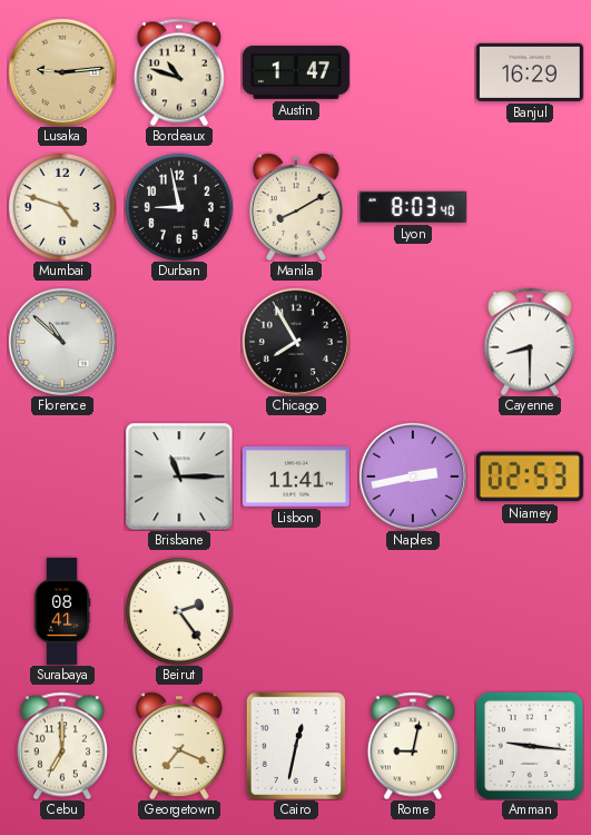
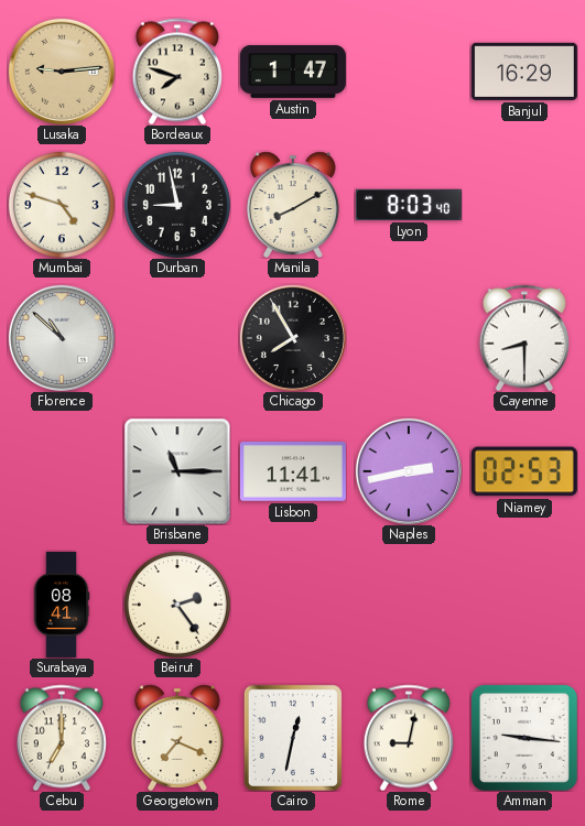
Bordeaux: 10:48 -> 7:48 (177, 72)
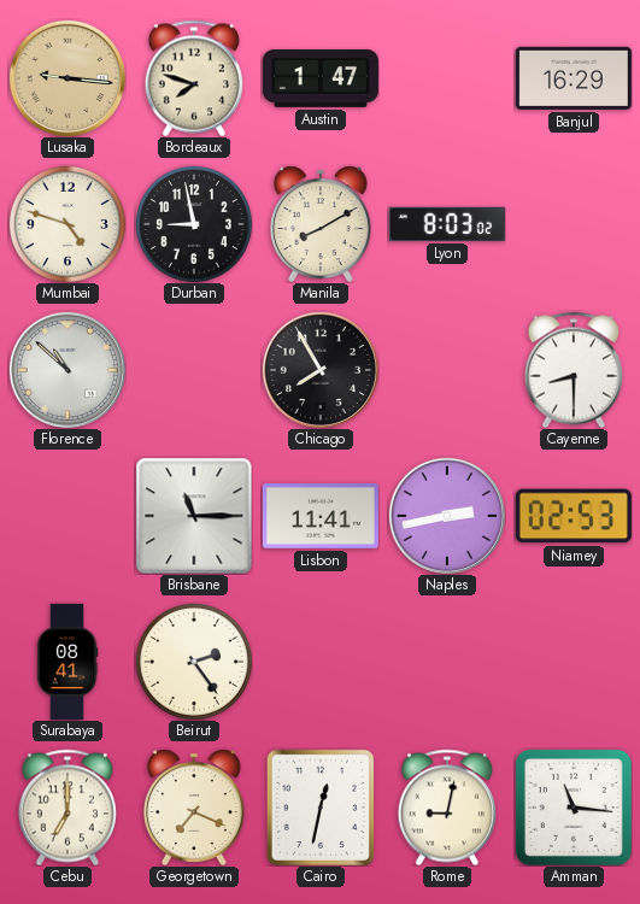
Lusaka: 9:14 -> 9:16 (67, 78)
Lyon: 8:03:40 -> 8:03:02 (447, 224)
Amman: 9:16 -> 11:16 (574, 808)
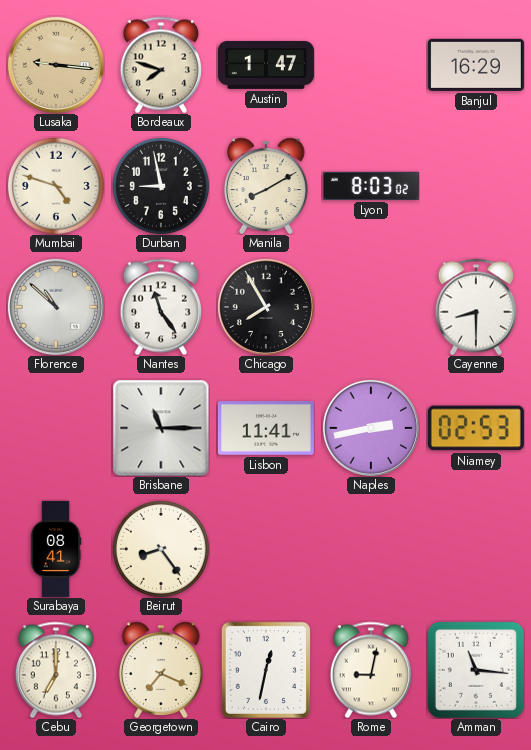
Nantes: none -> 11:24 (161, 307)
Beirut: 2:24 -> 8:24 (161, 549)
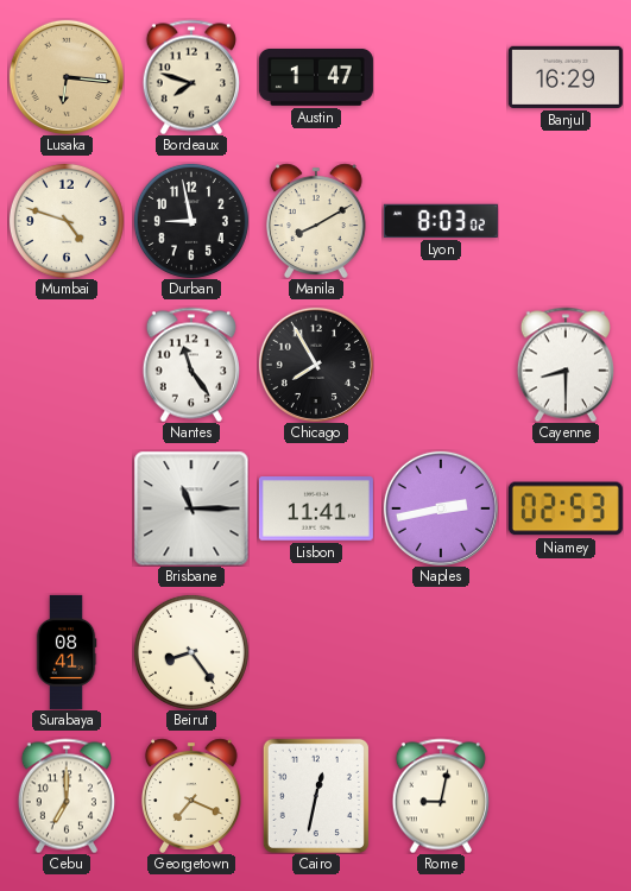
Lusaka: 9:16 -> 6:16 (67, 77)
Florence: 10:52 -> none (56, 307)
Amman: 11:16 -> none (476, 670)
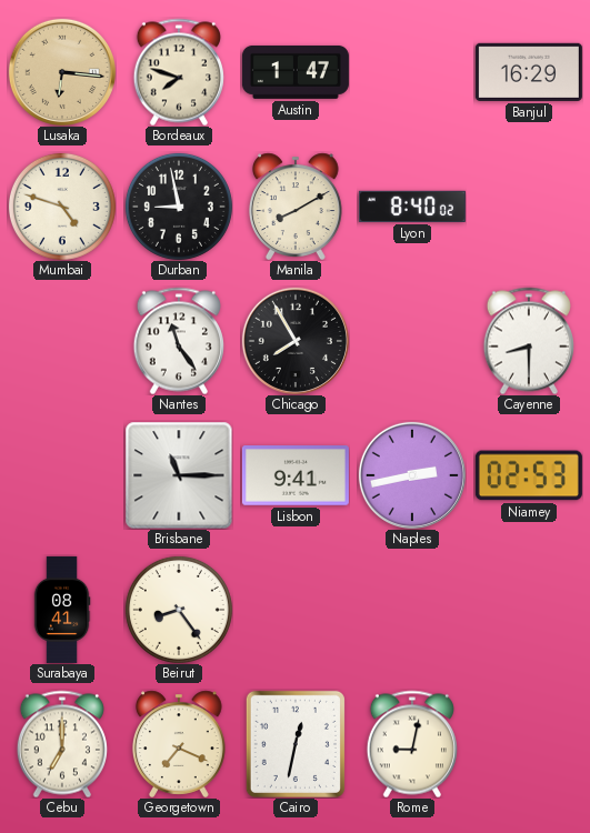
Lyon: 8:03 -> 8:40 (412, 207)
Lisbon: 11:41 -> 9:41 (296, 475)
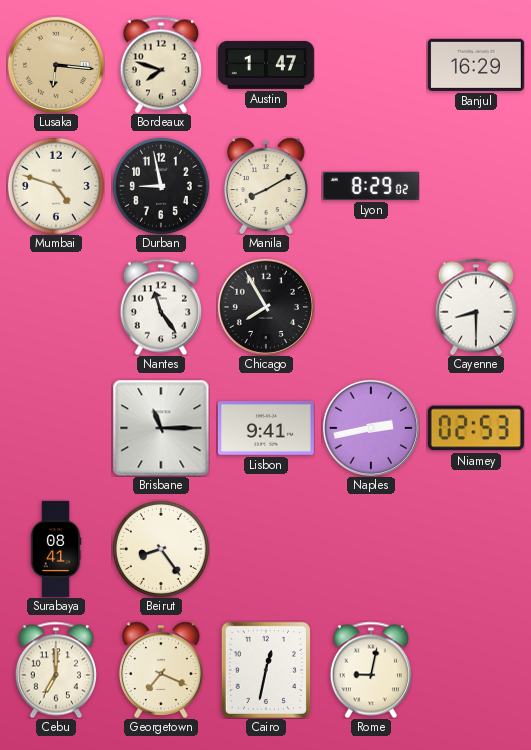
Lyon: 8:40 -> 8:29 (371, 186)
